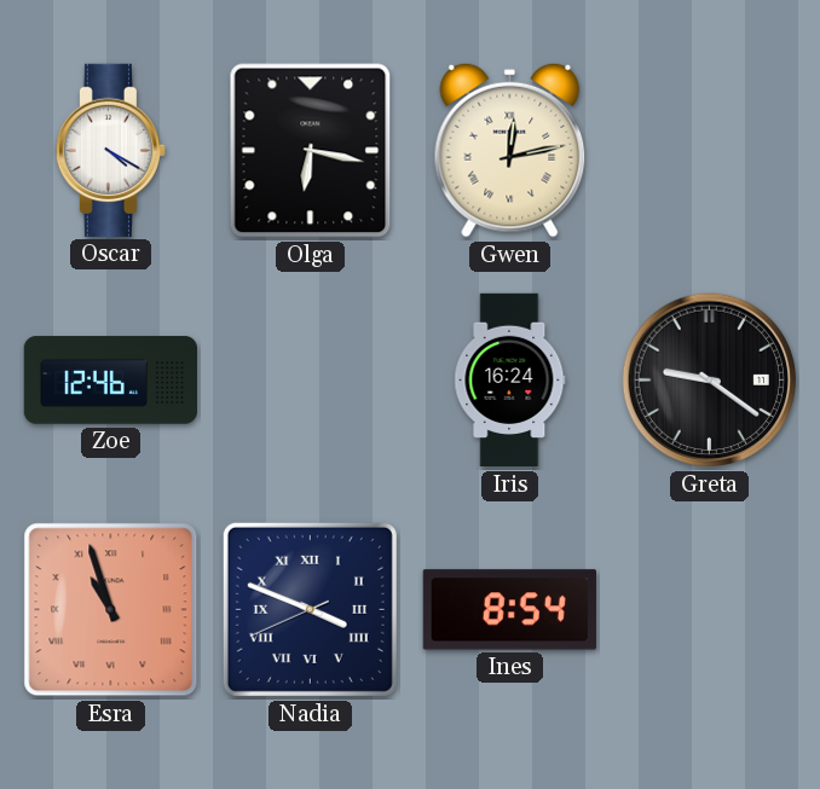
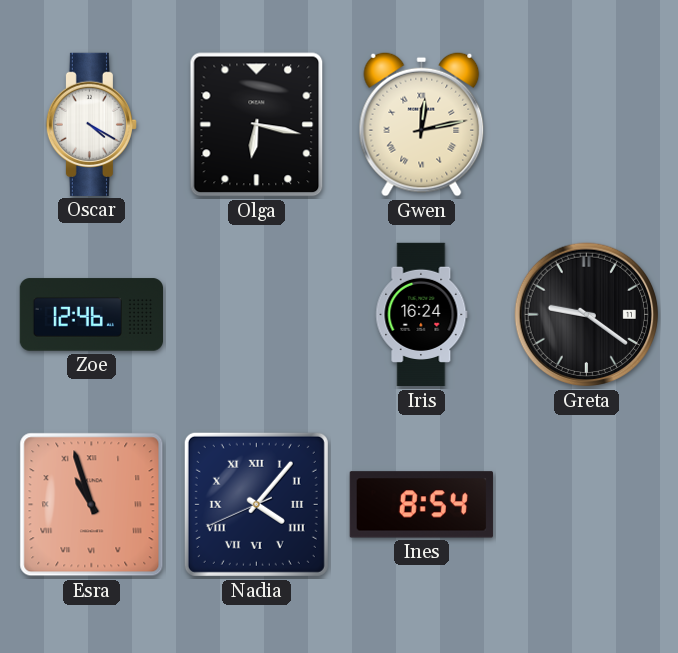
Nadia: 3:48 -> 4:06 (256, 504)
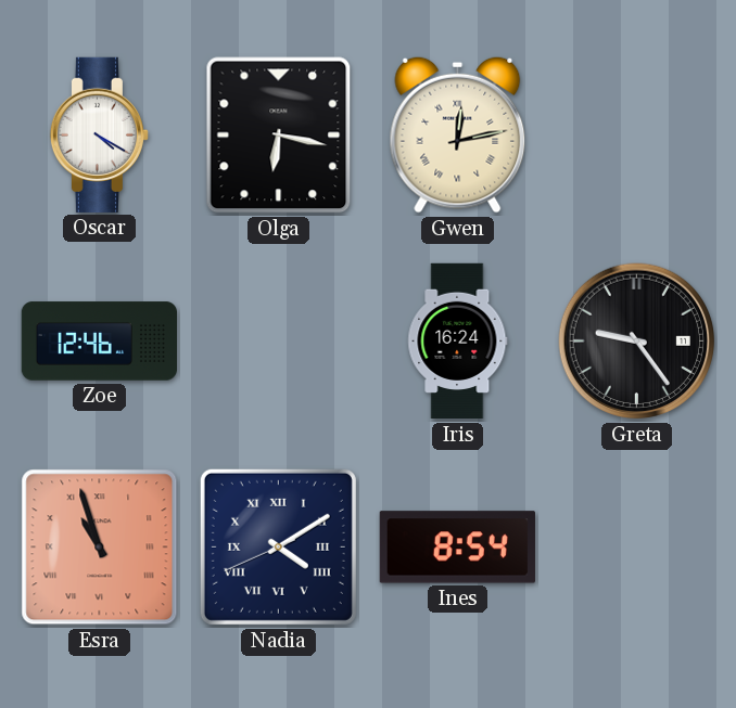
Greta: 9:21 -> 9:24 (637, 342)
Nadia: 4:06 -> 4:09 (278, 546)
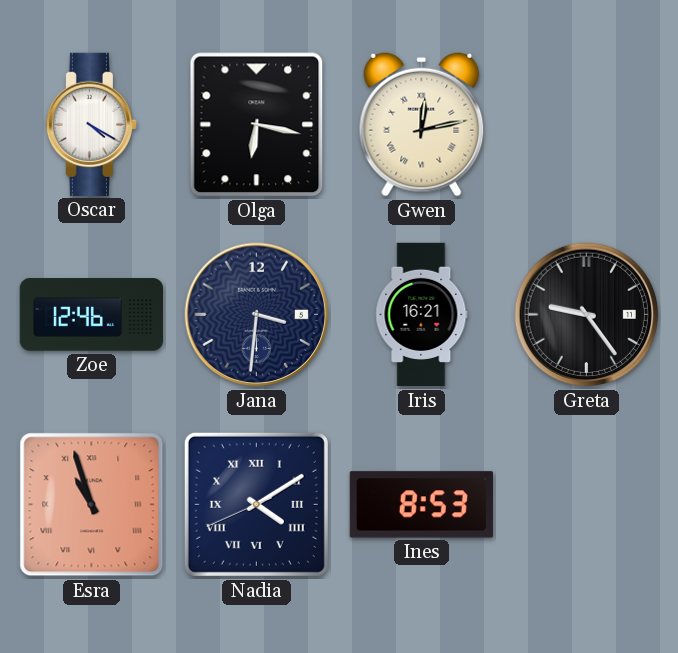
Jana: none -> 3:31 (257, 315)
Iris: 16:24 -> 16:21 (422, 315)
Ines: 8:54 -> 8:53 (421, 505)
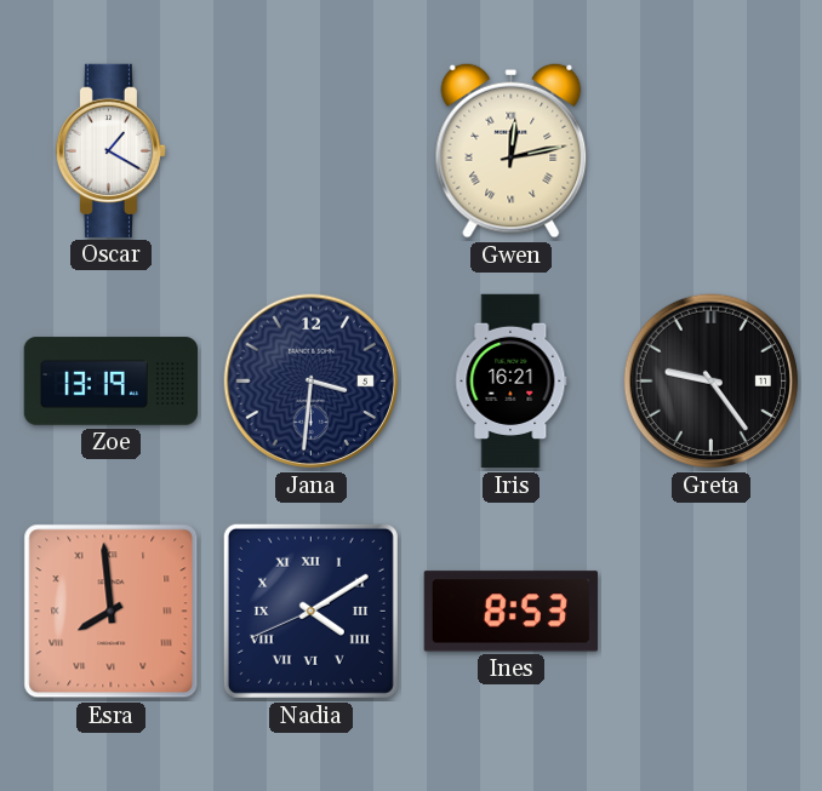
Oscar: 4:20 -> 1:20 (110, 150)
Olga: 6:17 -> none (257, 125)
Zoe: 12:46 -> 13:19 (110, 382)
Esra: 10:57 -> 7:59 (112, 612)
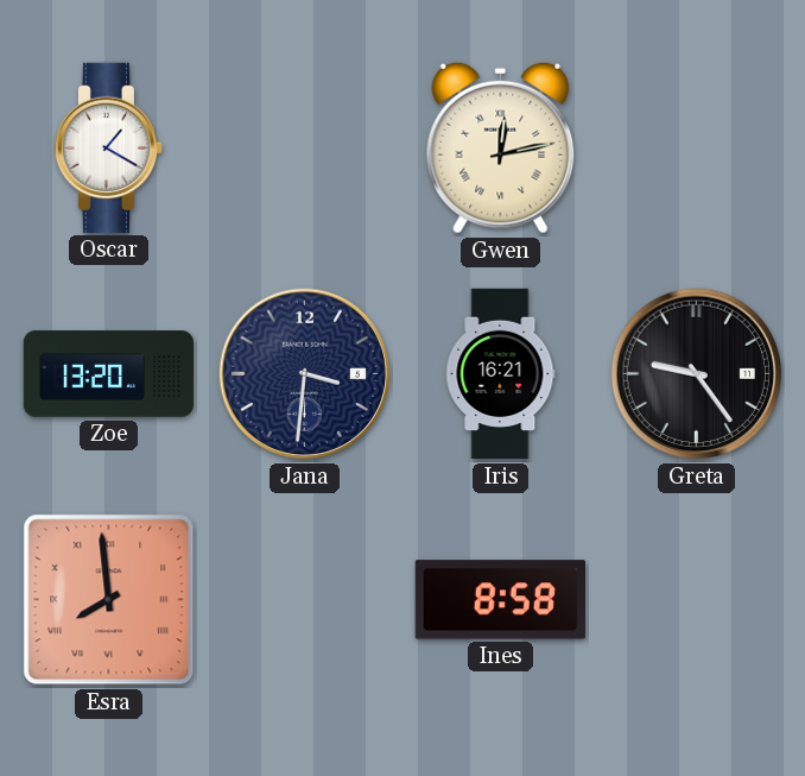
Zoe: 13:19 -> 13:20 (108, 374)
Nadia: 4:09 -> none (310, 611)
Ines: 8:53 -> 8:58 (500, 600)
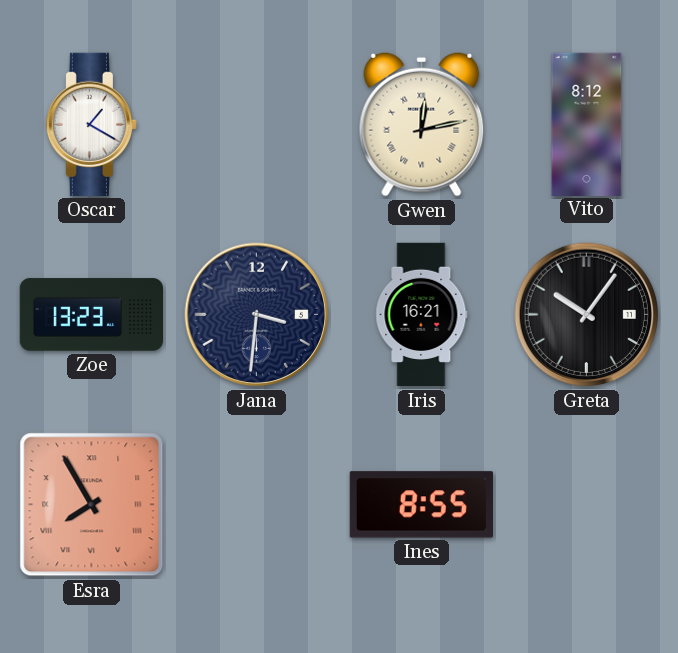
Vito: none -> 8:12 (587, 124)
Zoe: 13:20 -> 13:23 (91, 315)
Greta: 9:24 -> 10:06 (587, 315)
Esra: 7:59 -> 7:55 (92, 505)
Ines: 8:58 -> 8:55 (421, 505)
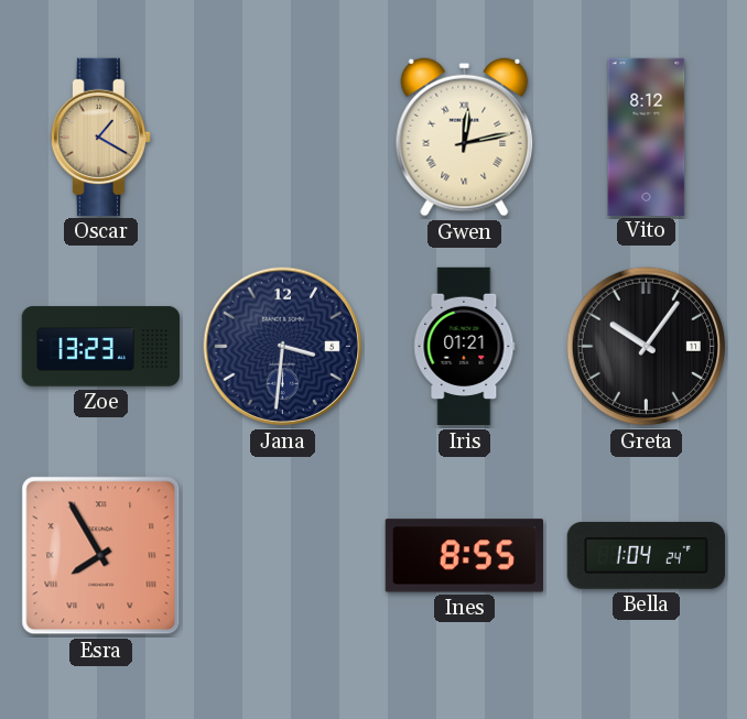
Oscar dial: white -> champagne (100, 137)
Iris: 16:21 -> 01:21 (465, 347)
Bella: none -> 1:04 (646, 555)
